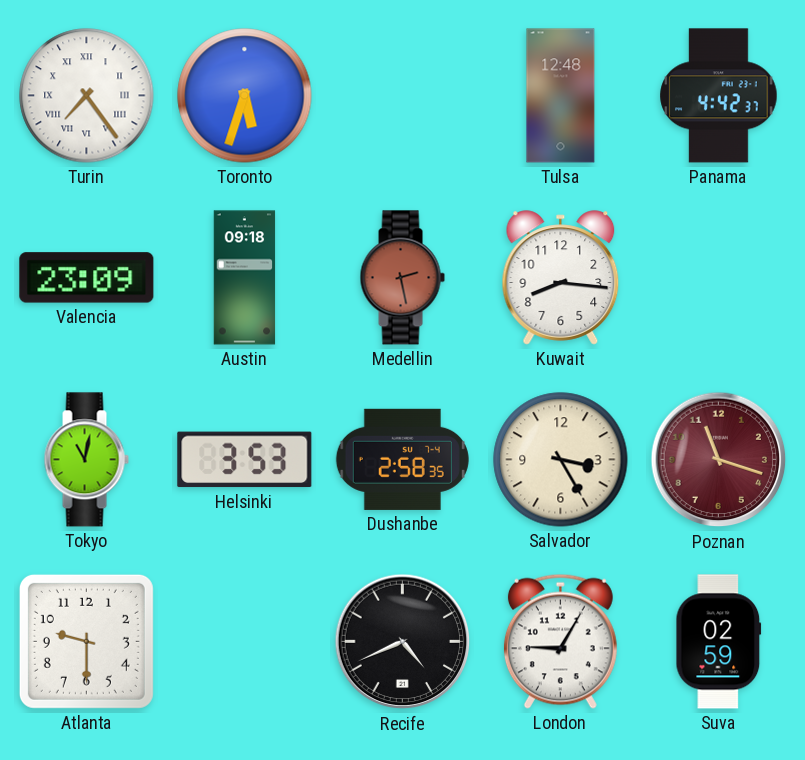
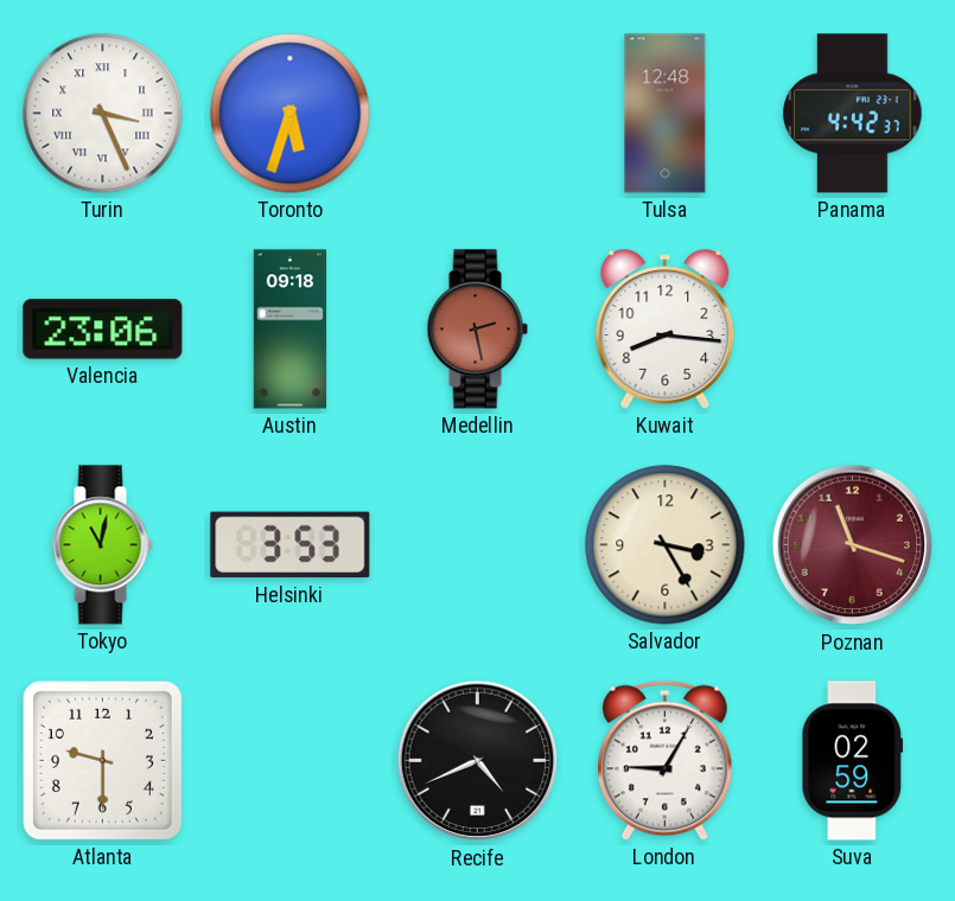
Turin: 7:24 -> 3:26 (103, 114)
Valencia: 23:09 -> 23:06 (103, 330)
Dushanbe: 2:58 -> none (402, 459)
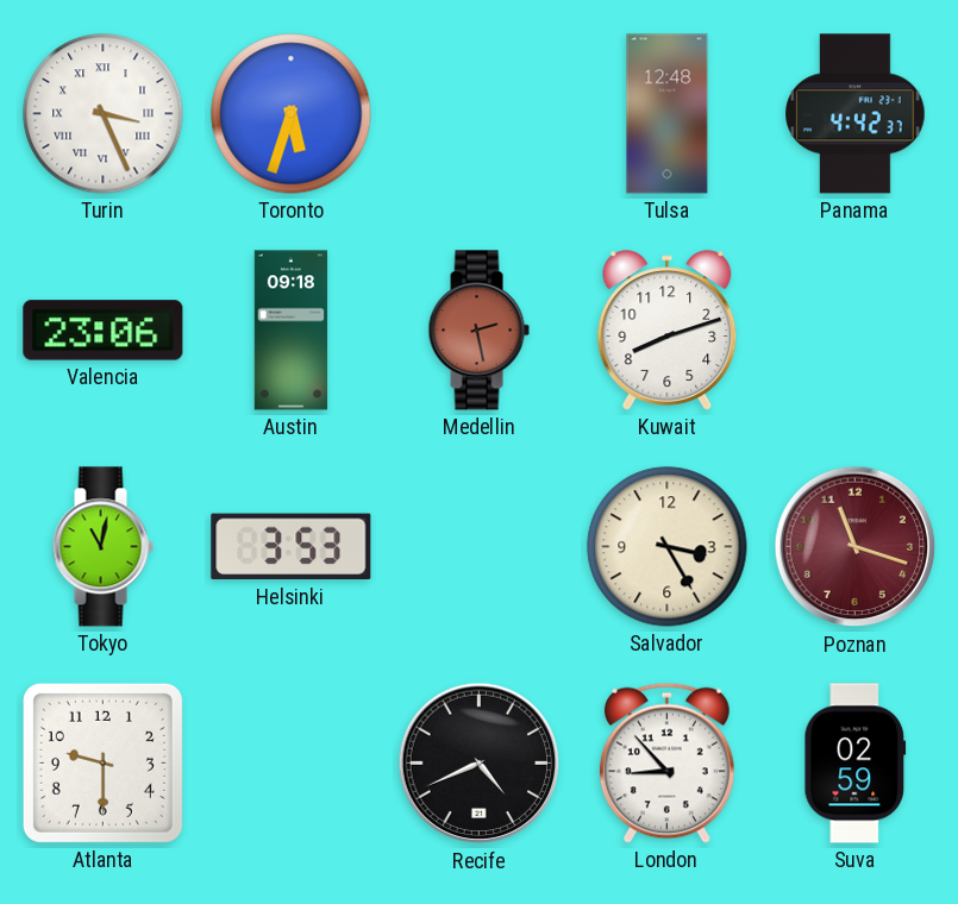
Kuwait: 8:16 -> 8:12 (668, 331)
London: 9:05 -> 8:53 (666, 762)
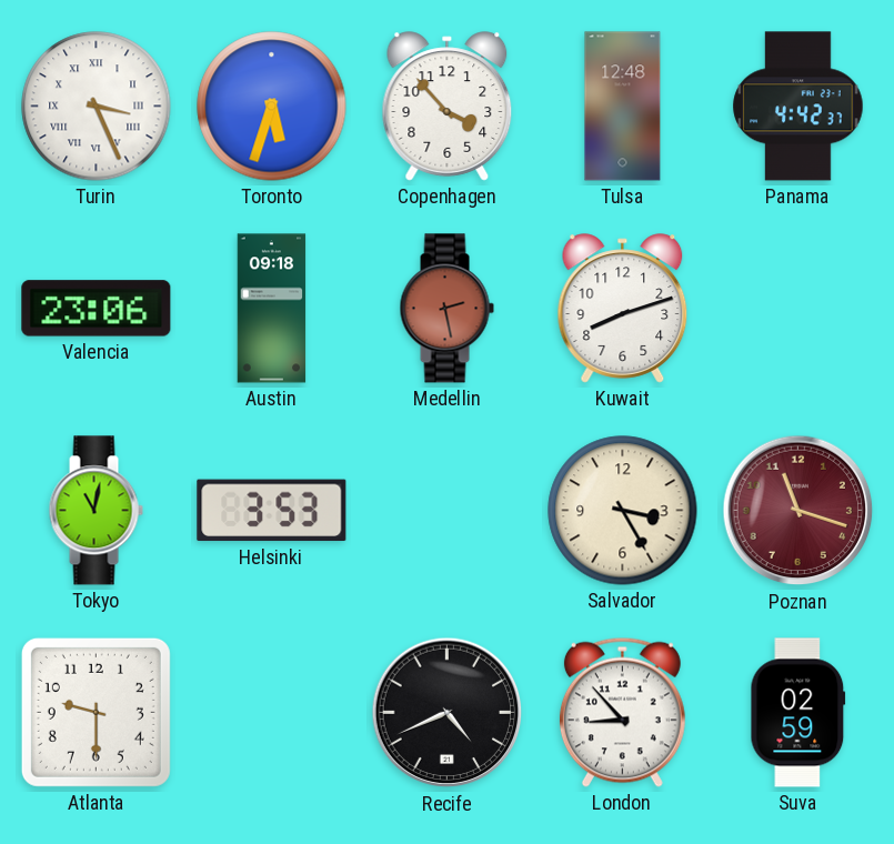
Copenhagen: none -> 3:53 (448, 107)
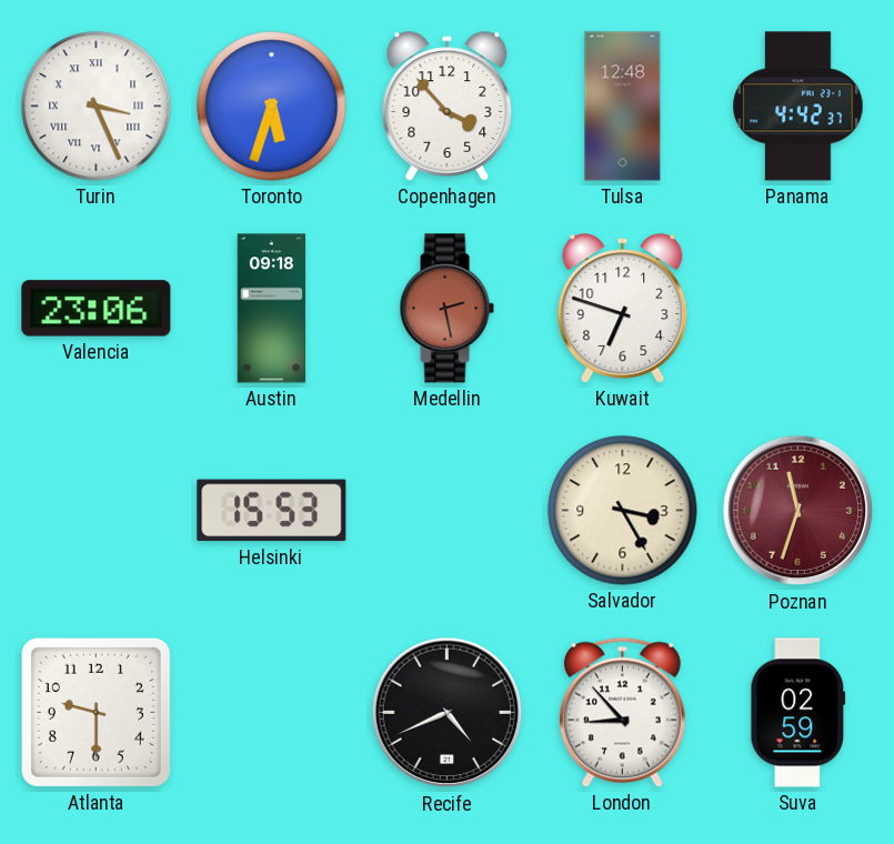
Kuwait: 8:12 -> 6:48 (623, 309)
Tokyo: 11:02 -> none (96, 511)
Helsinki: 3:53 -> 15:53 (272, 511)
Poznan: 11:18 -> 11:33 (798, 511)
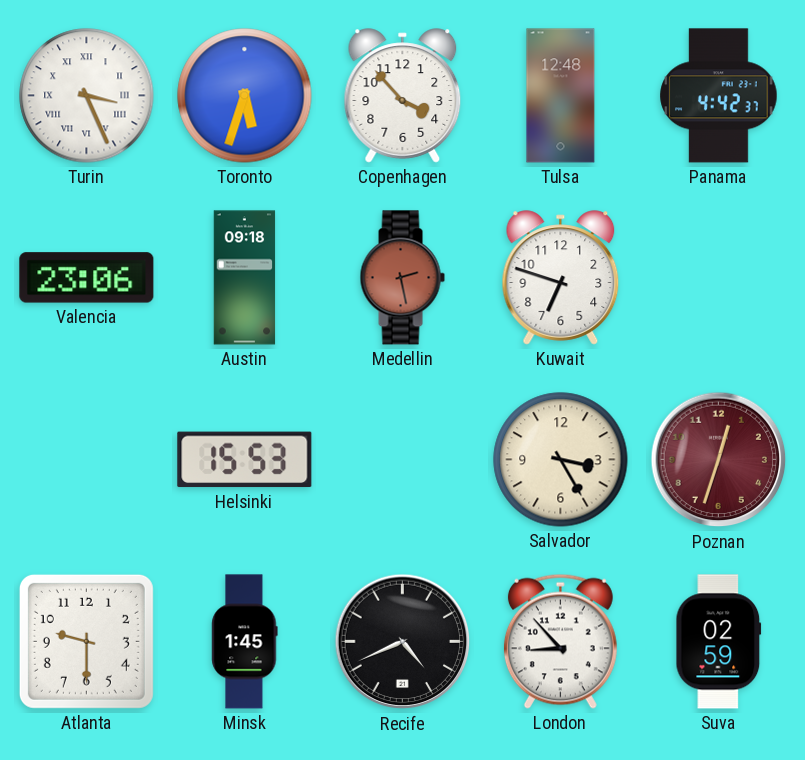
Poznan: 11:33 -> 12:33 (719, 460)
Minsk: none -> 1:45 (245, 642)
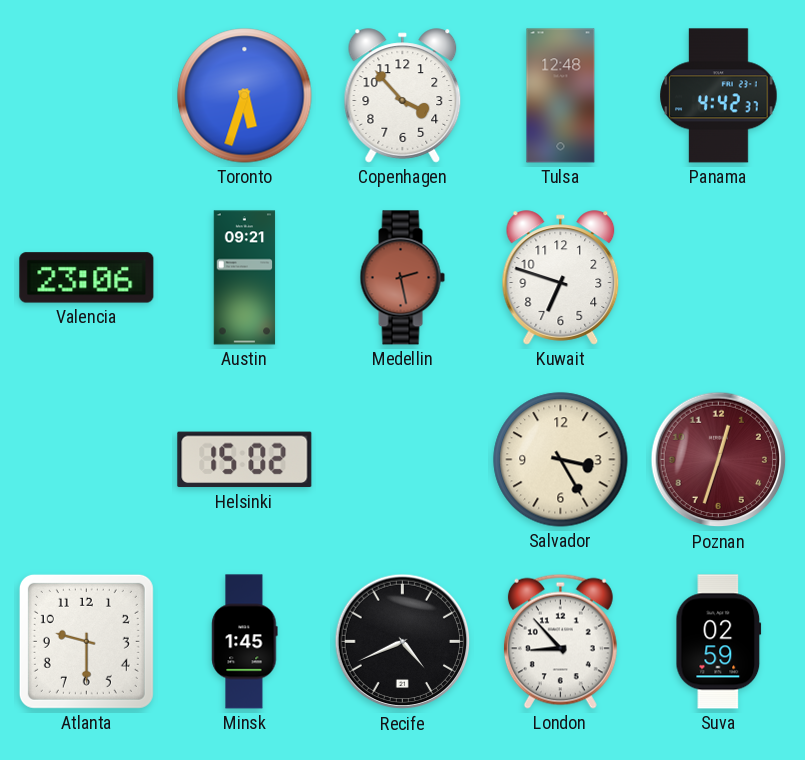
Turin: 3:26 -> none (87, 96)
Austin: 09:18 -> 09:21 (245, 278)
Helsinki: 15:53 -> 15:02 (245, 460)
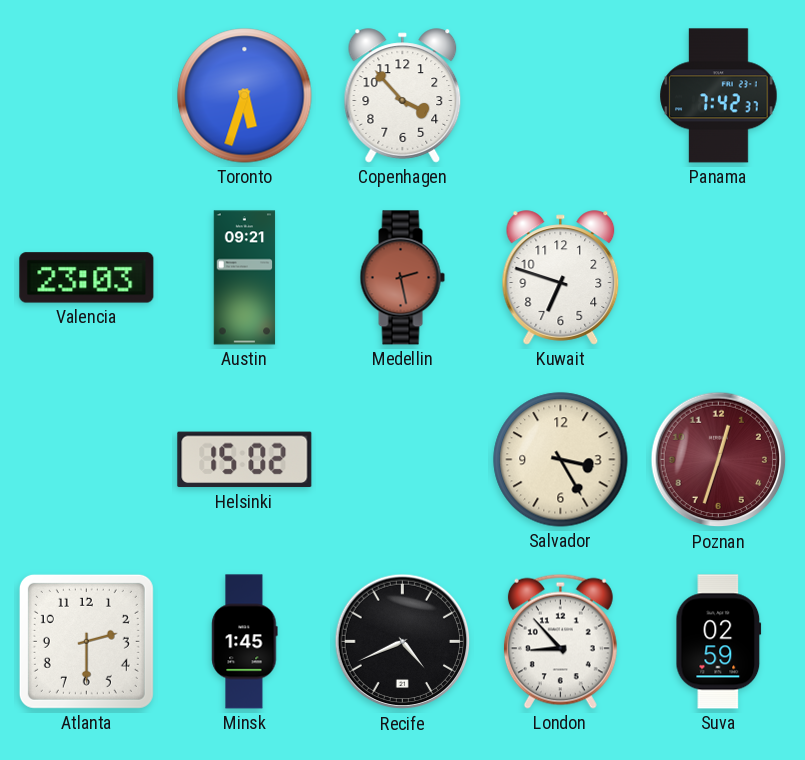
Tulsa: 12:48 -> none (561, 96)
Panama: 4:42 -> 7:42 (719, 96)
Valencia: 23:06 -> 23:03 (87, 278)
Atlanta: 9:30 -> 2:30 (86, 641)
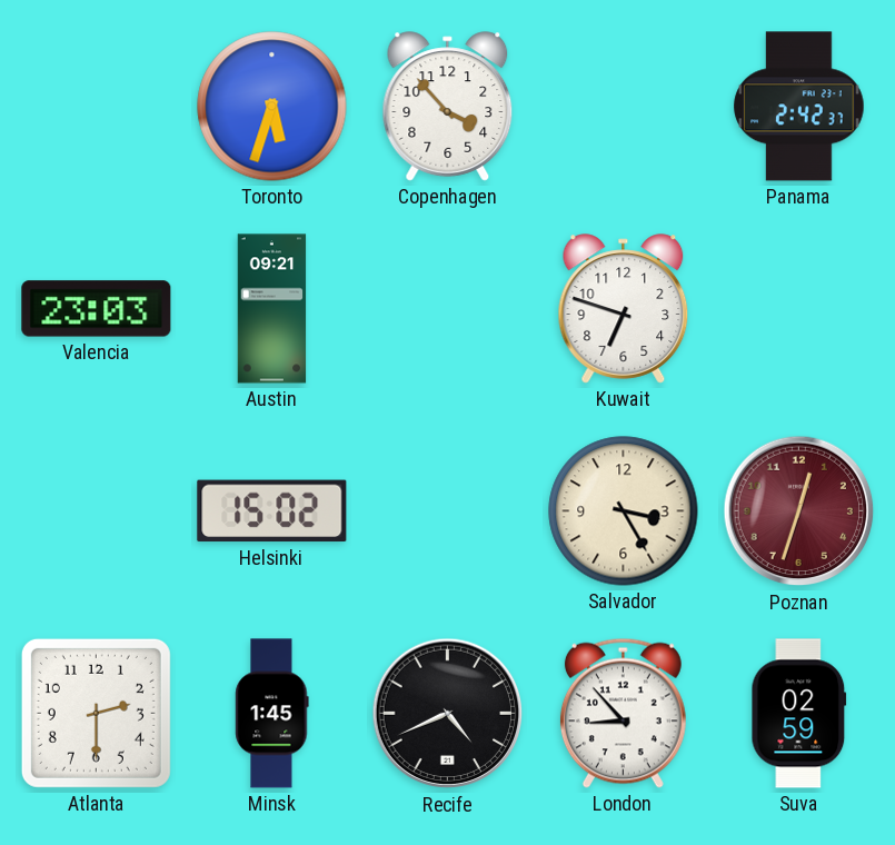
Panama: 7:42 -> 2:42 (799, 107)
Medellin: 2:28 -> none (402, 278)
